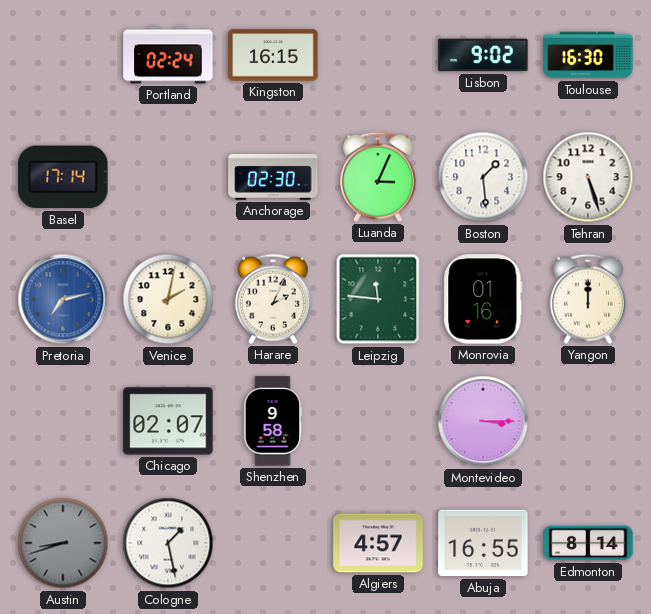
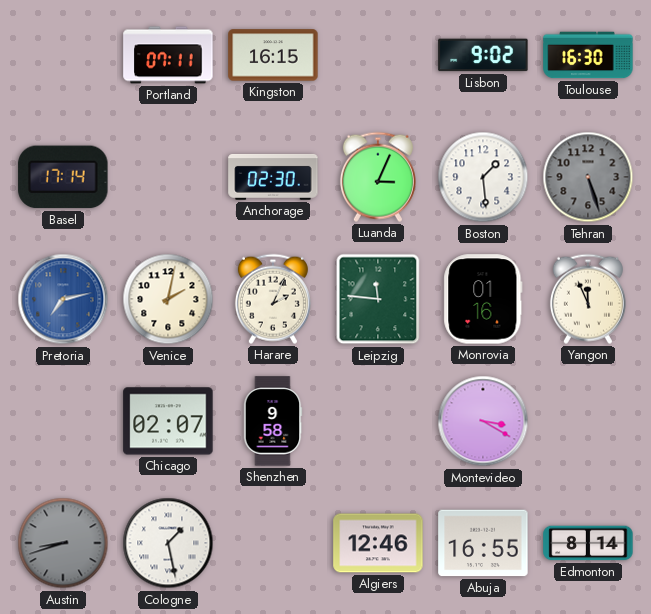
Portland: 02:24 -> 07:11 (168, 55)
Tehran dial: white -> grey (588, 177)
Yangon: 12:00 -> 11:56 (588, 299)
Montevideo: 3:15 -> 3:20 (483, 421)
Algiers: 4:57 -> 12:46 (378, 543)
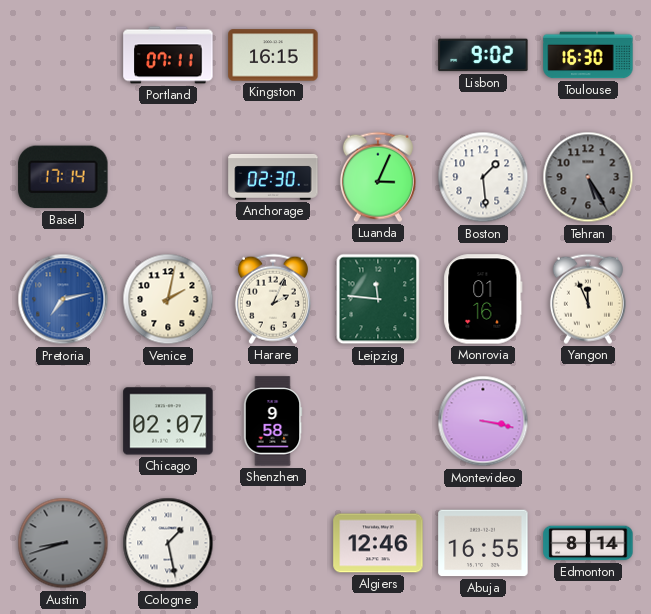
Tehran: 5:27 -> 5:25 (588, 177)
Montevideo: 3:20 -> 3:17 (483, 421)
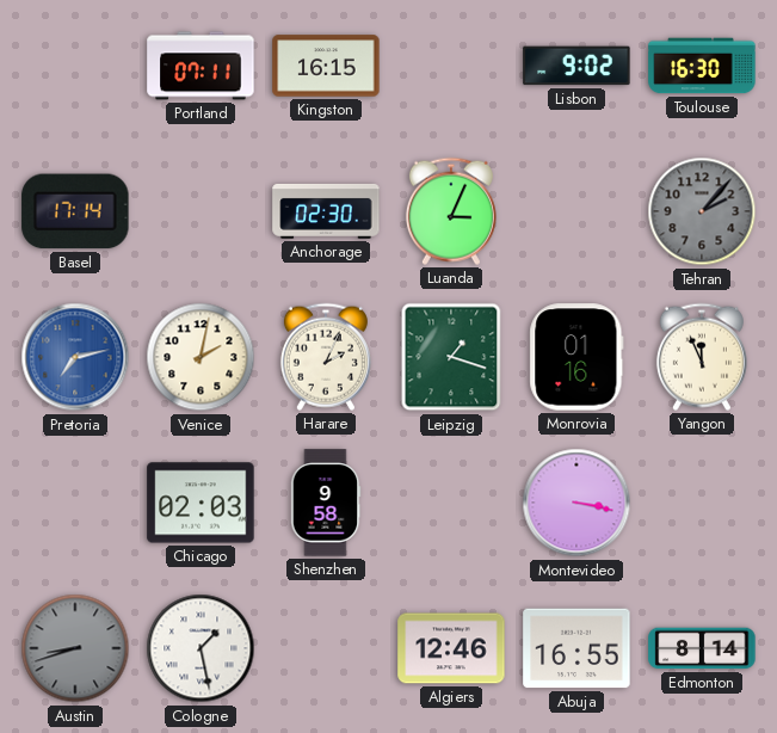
Boston: 1:29 -> none (483, 177)
Tehran: 5:25 -> 2:07 (702, 211)
Leipzig: 11:46 -> 1:18 (451, 357)
Chicago: 02:07 -> 02:03 (201, 503)
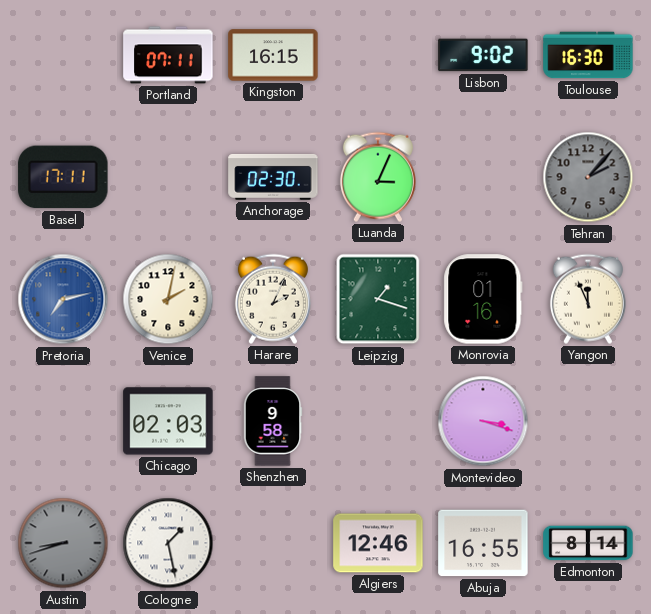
Basel: 17:14 -> 17:11 (63, 177)
Montevideo: 3:17 -> 3:18 (483, 421)
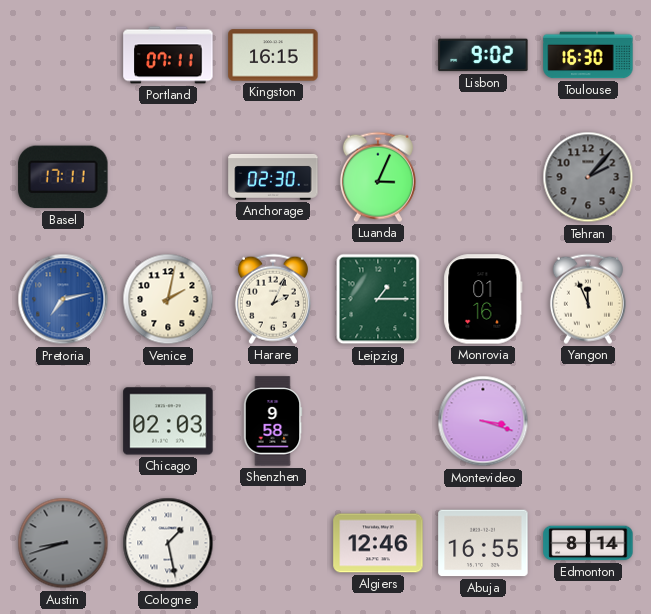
Leipzig: 1:18 -> 1:15 (378, 299)
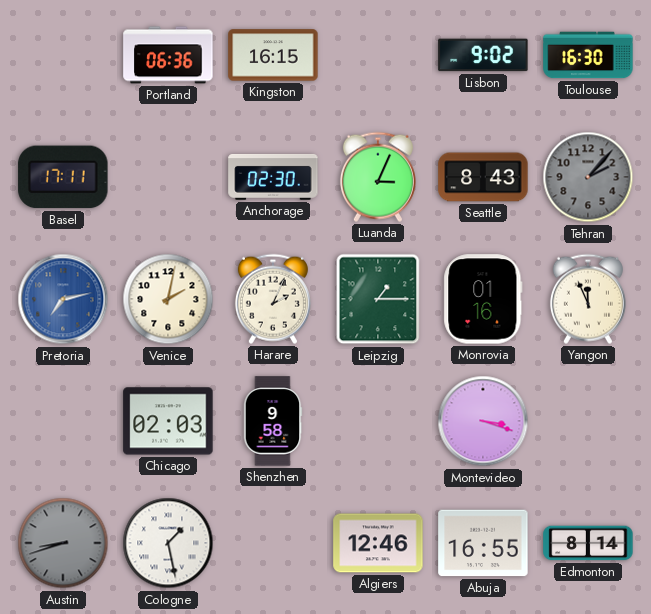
Portland: 07:11 -> 06:36 (168, 55)
Seattle: none -> 8:43 (483, 177)
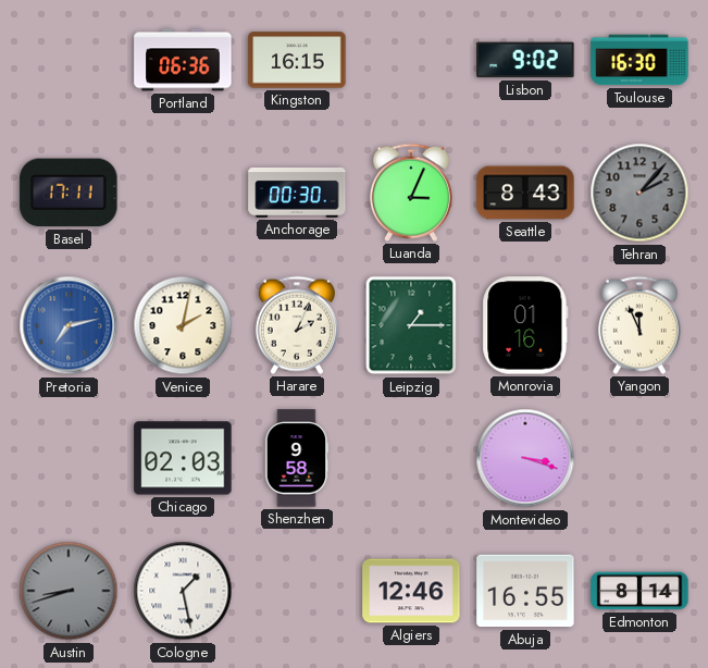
Anchorage: 02:30 -> 00:30 (297, 193)
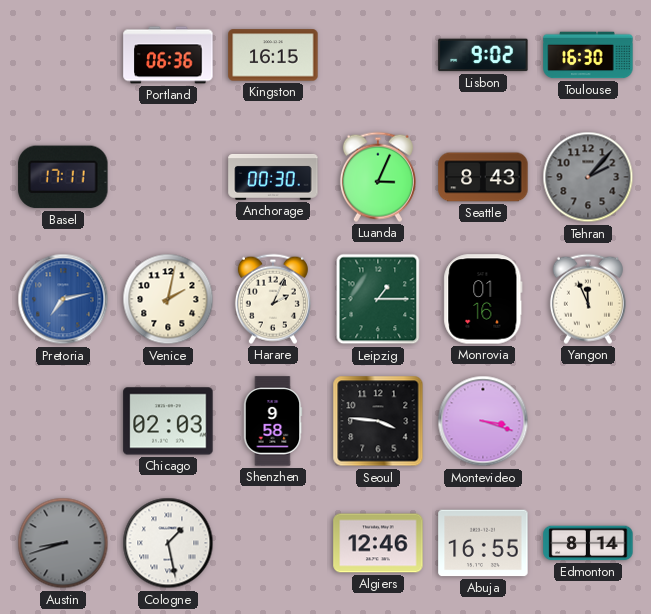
Seoul: none -> 3:46 (378, 421)
